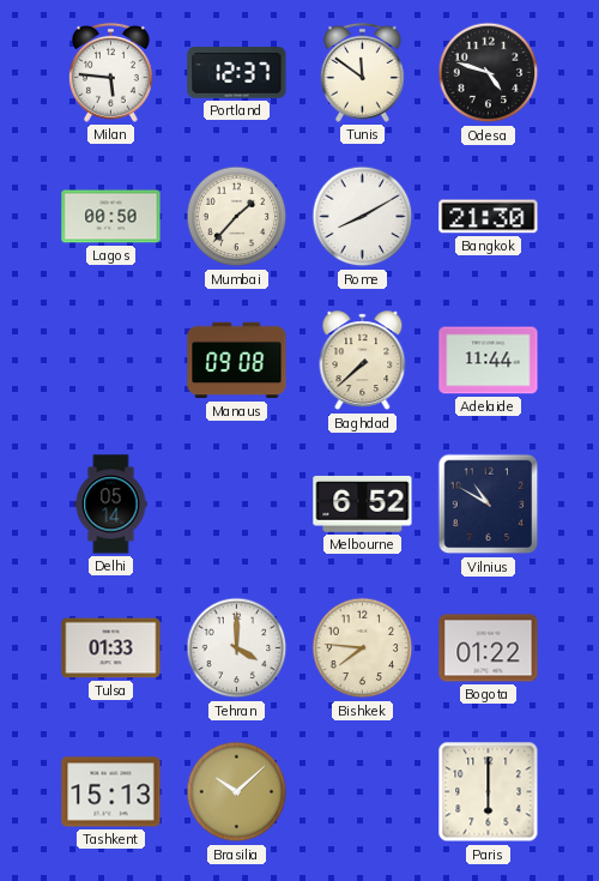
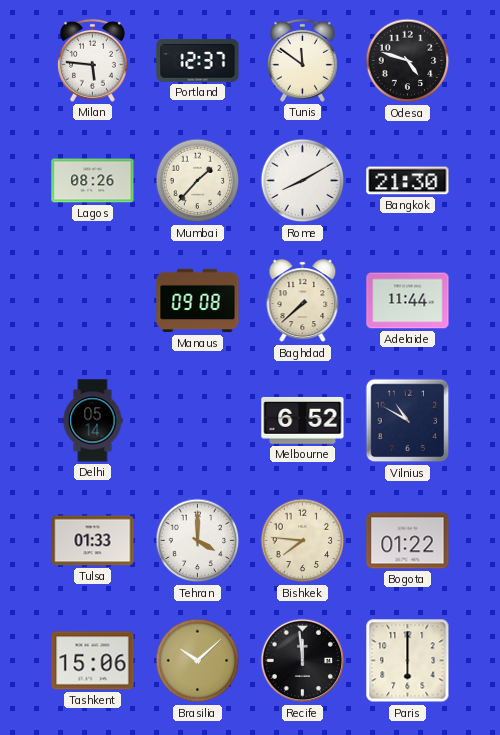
Lagos: 00:50 -> 08:26 (93, 181)
Tashkent: 15:13 -> 15:06 (93, 661)
Recife: none -> 11:59 (303, 661)
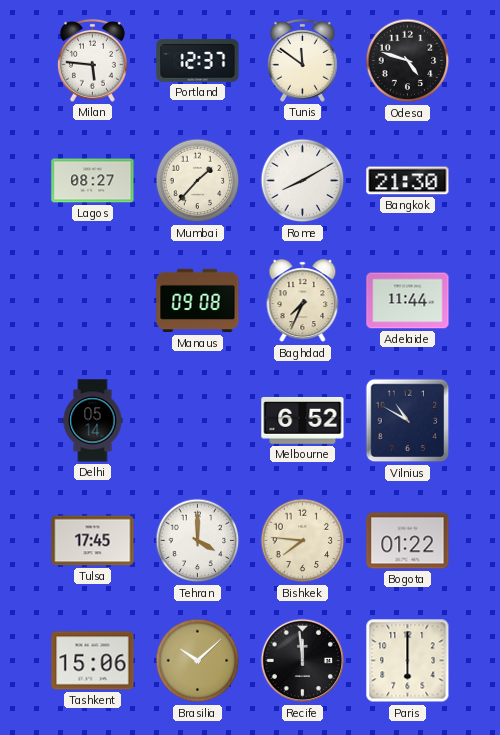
Lagos: 08:26 -> 08:27 (93, 181)
Baghdad: 7:38 -> 7:34 (303, 301)
Tulsa: 01:33 -> 17:45 (93, 541)
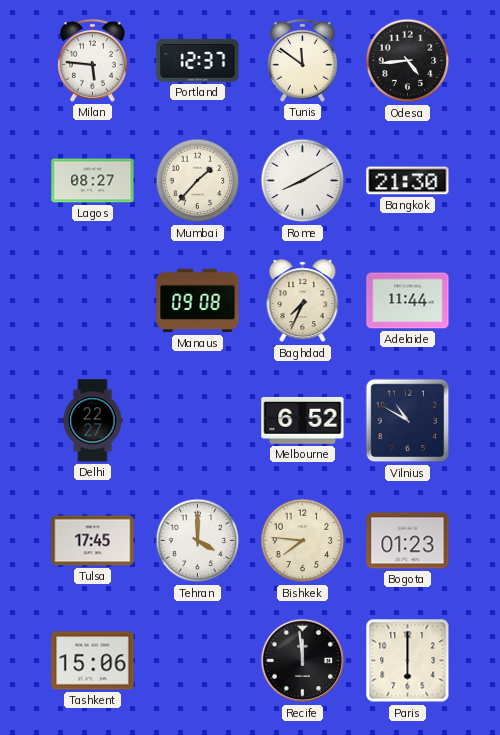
Odesa: 4:48 -> 4:44 (408, 61)
Delhi: 05:14 -> 22:27 (93, 421)
Bogota: 01:22 -> 01:23 (408, 541)
Brasilia: 10:08 -> none (198, 661)
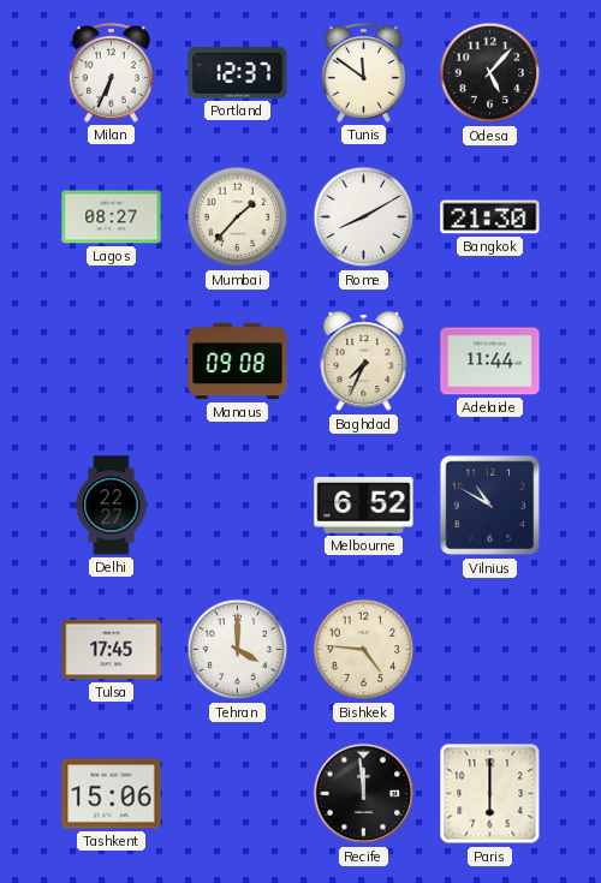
Milan: 5:46 -> 6:34 (111, 72)
Odesa: 4:44 -> 5:07 (490, 73)
Bishkek: 7:46 -> 4:46 (364, 650)
Bogota: 01:23 -> none (408, 541)
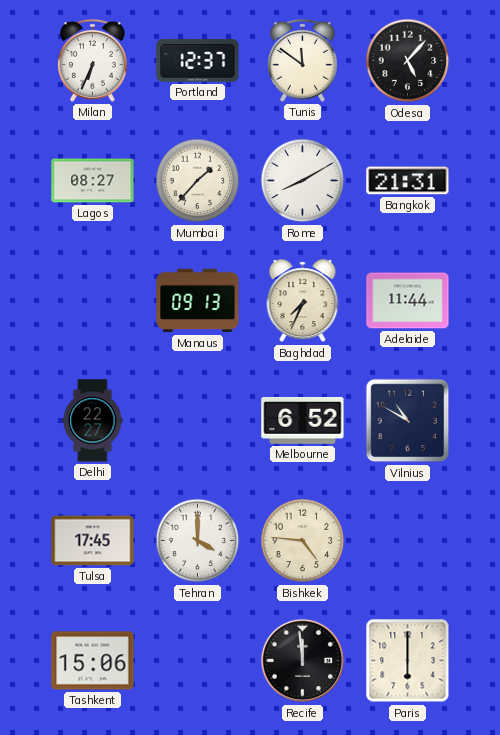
Bangkok: 21:30 -> 21:31 (408, 181)
Manaus: 09:08 -> 09:13 (198, 301)
